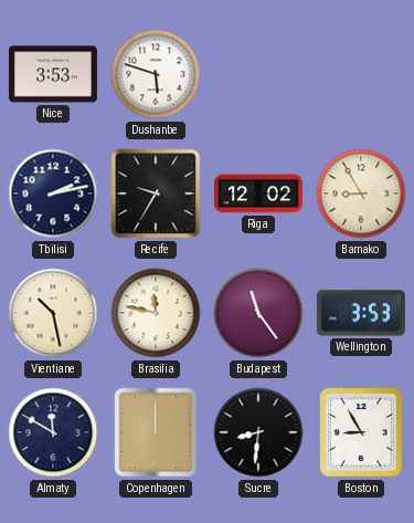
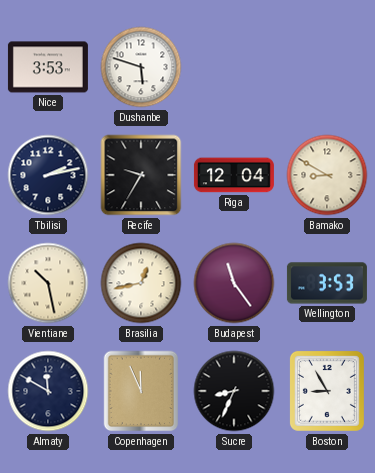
Riga: 12:02 -> 12:04 (234, 175)
Bamako: 8:55 -> 8:50 (327, 175)
Brasilia: 11:47 -> 12:43 (141, 283)
Copenhagen: 12:00 -> 11:56 (141, 391)
Sucre: 8:31 -> 8:34 (234, 391)
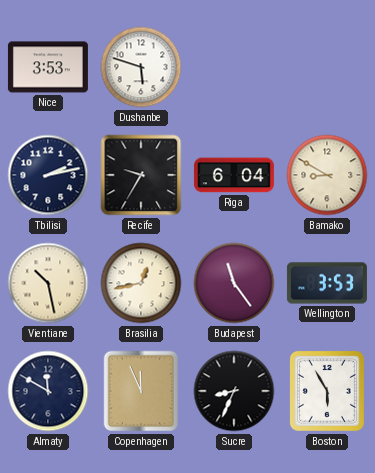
Riga: 12:04 -> 6:04 (234, 175)
Boston: 8:55 -> 5:55 (327, 391)
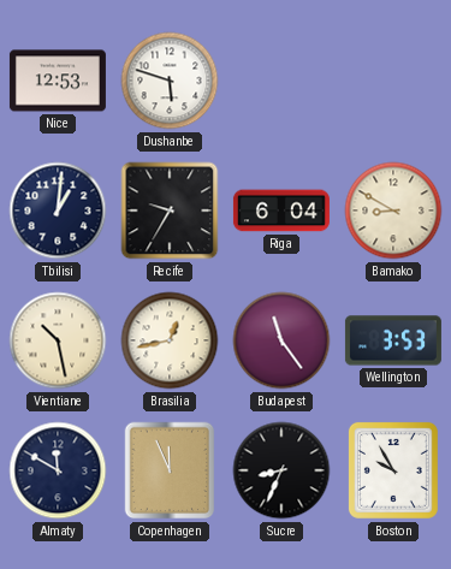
Nice: 3:53 -> 12:53 (58, 81)
Tbilisi: 2:13 -> 1:01 (58, 211)
Boston: 5:55 -> 9:55 (393, 470)
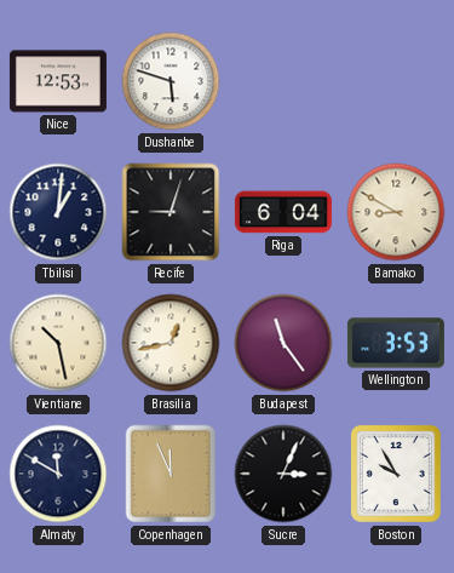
Recife: 9:35 -> 9:03 (171, 212)
Sucre: 8:34 -> 3:04 (283, 474)
